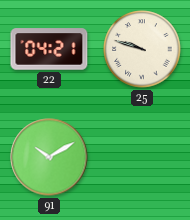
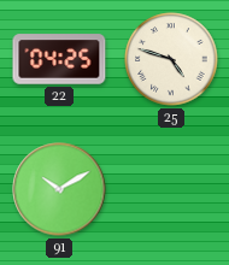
22: 04:21 -> 04:25 (59, 59)
25: 9:48 -> 4:48 (171, 59)
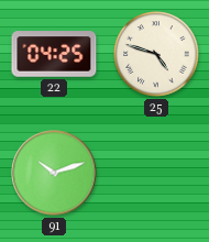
91: 10:10 -> 10:12 (54, 173)
